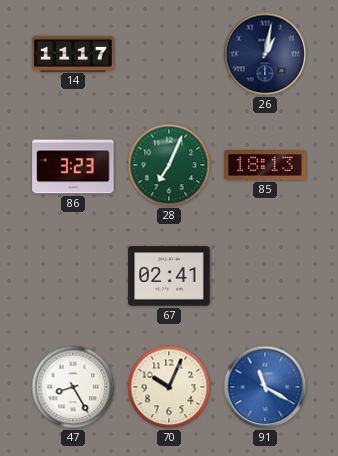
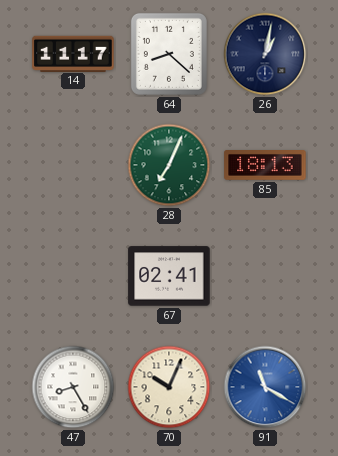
64: none -> 8:22 (169, 54)
86: 3:23 -> none (73, 165)
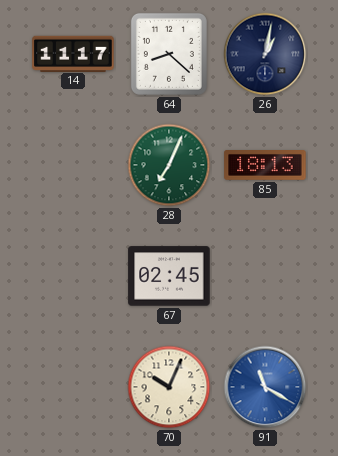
67: 02:41 -> 02:45 (169, 276)
47: 8:25 -> none (73, 387)
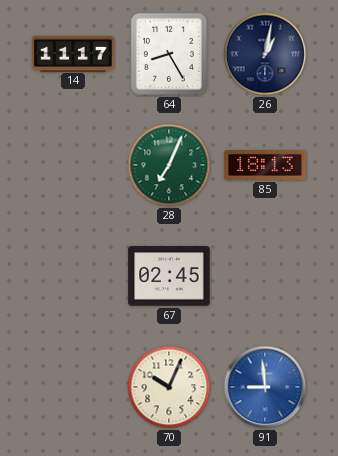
64: 8:22 -> 8:25 (169, 54)
91: 11:20 -> 8:59 (265, 387)
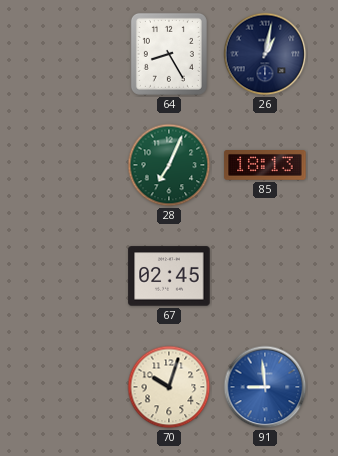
14: 11:17 -> none (73, 53)
70: 10:04 -> 10:03 (169, 387)
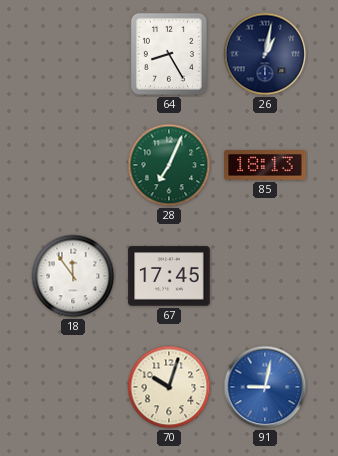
18: none -> 11:54 (73, 276)
67: 02:45 -> 17:45 (169, 276)
91: 8:59 -> 9:02 (265, 387)
